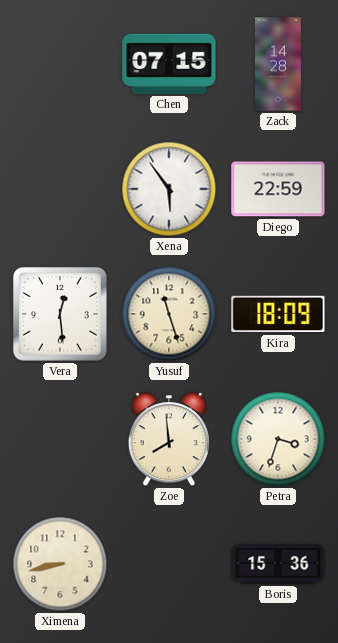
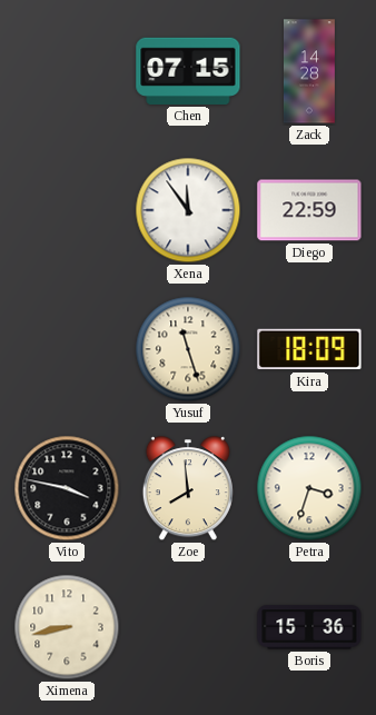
Xena: 5:54 -> 11:54 (188, 210)
Vera: 12:29 -> none (60, 314)
Vito: none -> 3:47 (67, 488)
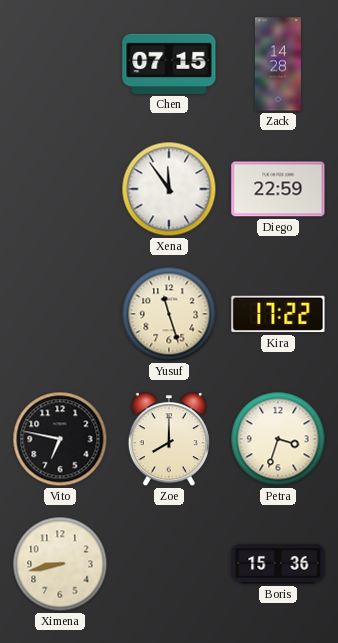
Kira: 18:09 -> 17:22 (278, 314)
Vito: 3:47 -> 6:47 (60, 439)
Zoe: 7:59 -> 8:00 (169, 440)
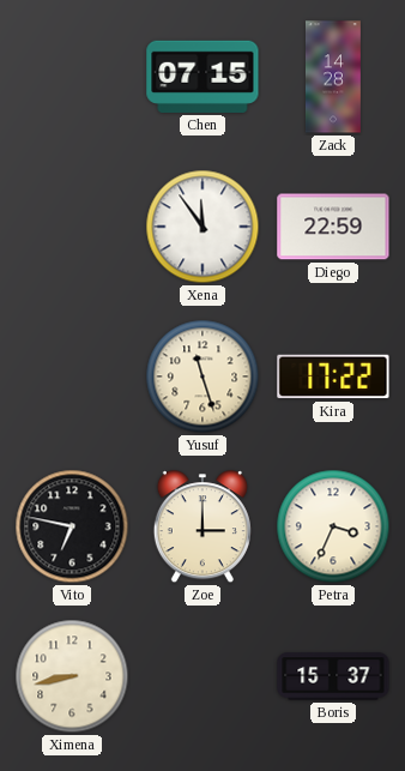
Zoe: 8:00 -> 3:00 (202, 528)
Petra: 3:33 -> 3:34 (333, 526)
Boris: 15:36 -> 15:37 (333, 676)
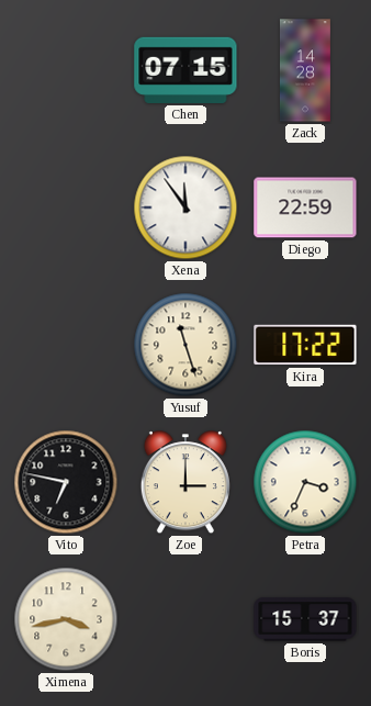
Ximena: 8:43 -> 3:43 (66, 619)
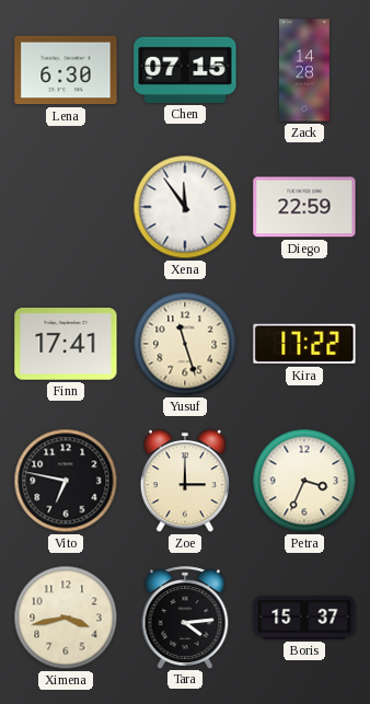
Lena: none -> 6:30 (66, 70)
Finn: none -> 17:41 (66, 344)
Tara: none -> 4:14 (185, 618)
